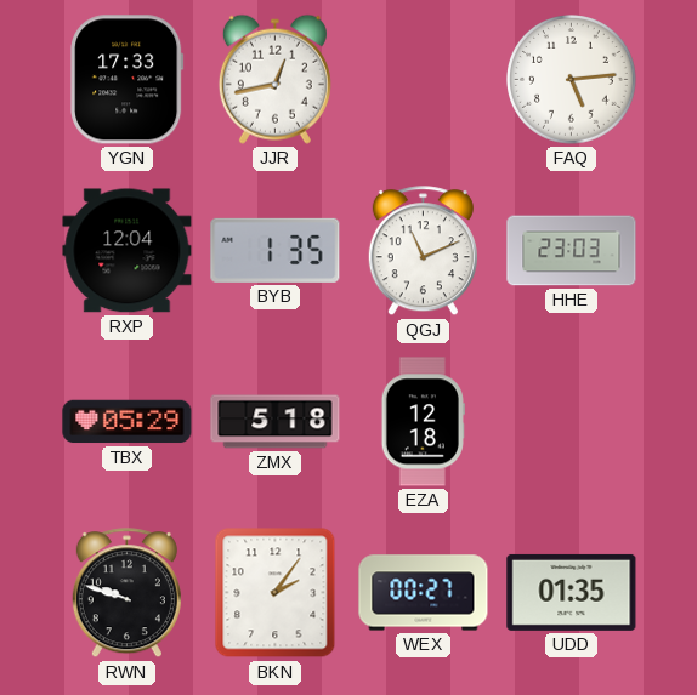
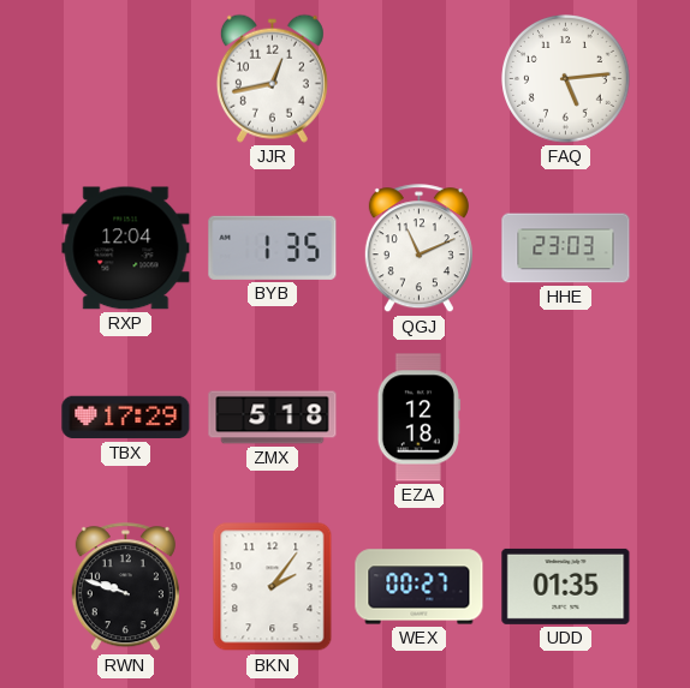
YGN: 17:33 -> none (127, 80)
TBX: 05:29 -> 17:29 (126, 418)
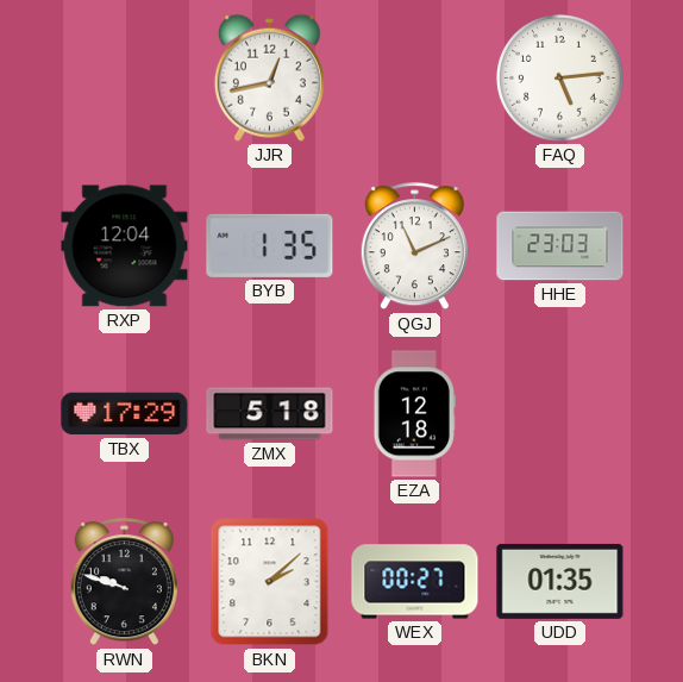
BKN: 2:06 -> 2:08 (270, 582)
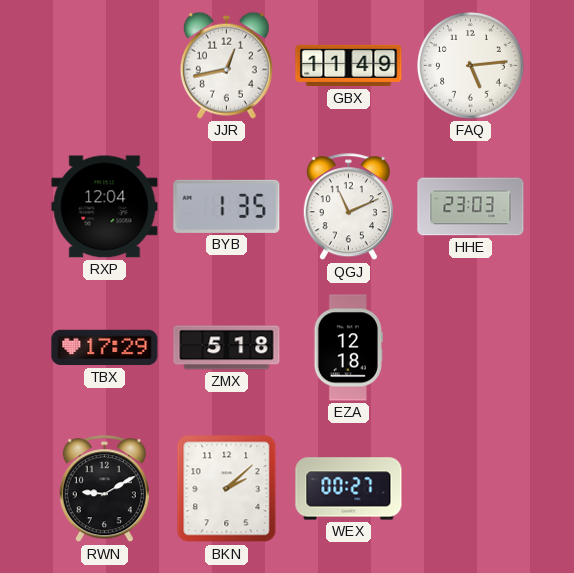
GBX: none -> 11:49 (349, 66)
RWN: 9:48 -> 9:10 (104, 489)
UDD: 01:35 -> none (560, 581)
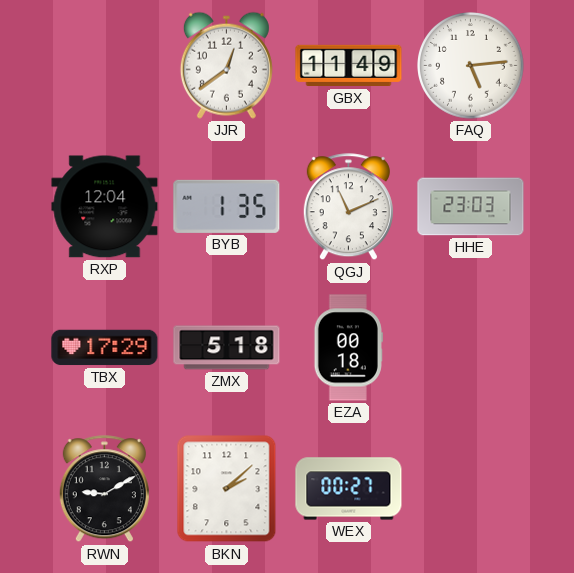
JJR: 12:43 -> 12:39 (226, 65)
EZA: 12:18 -> 00:18 (348, 348)
